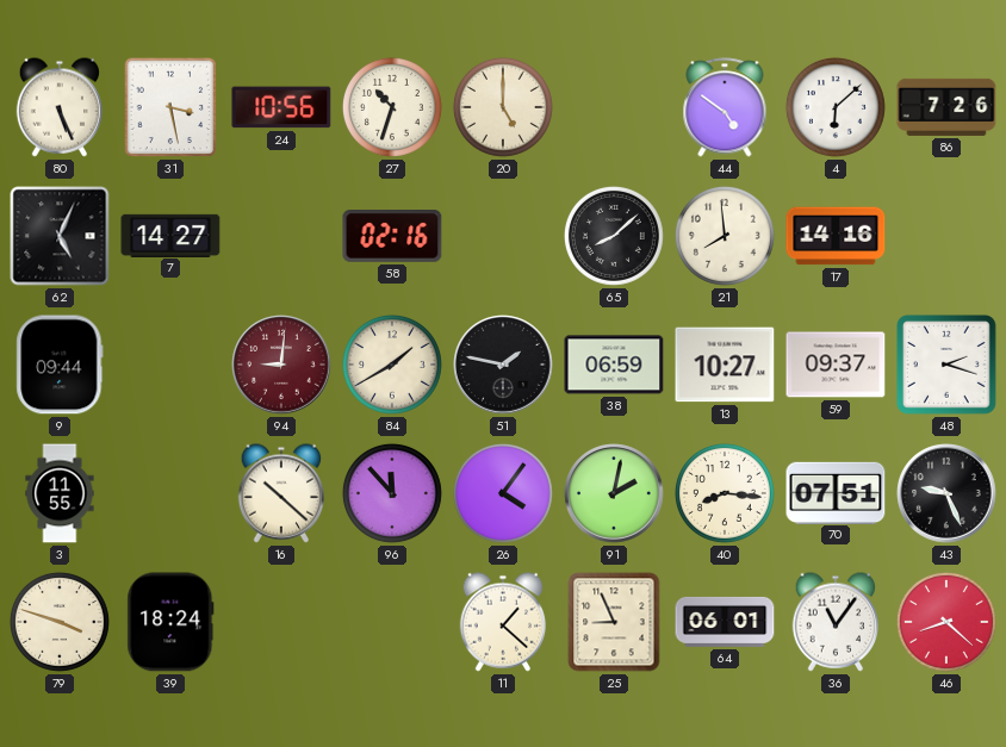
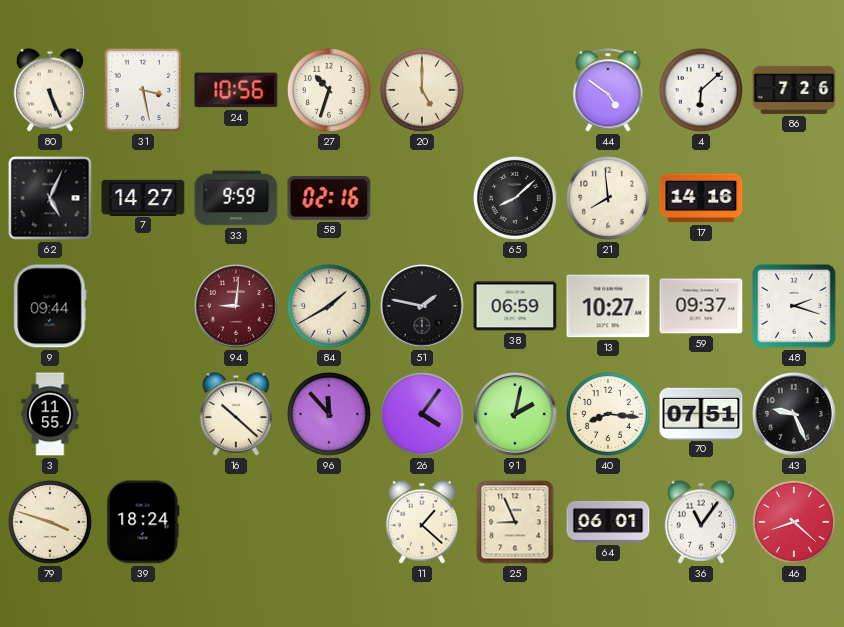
33: none -> 9:59 (236, 198)
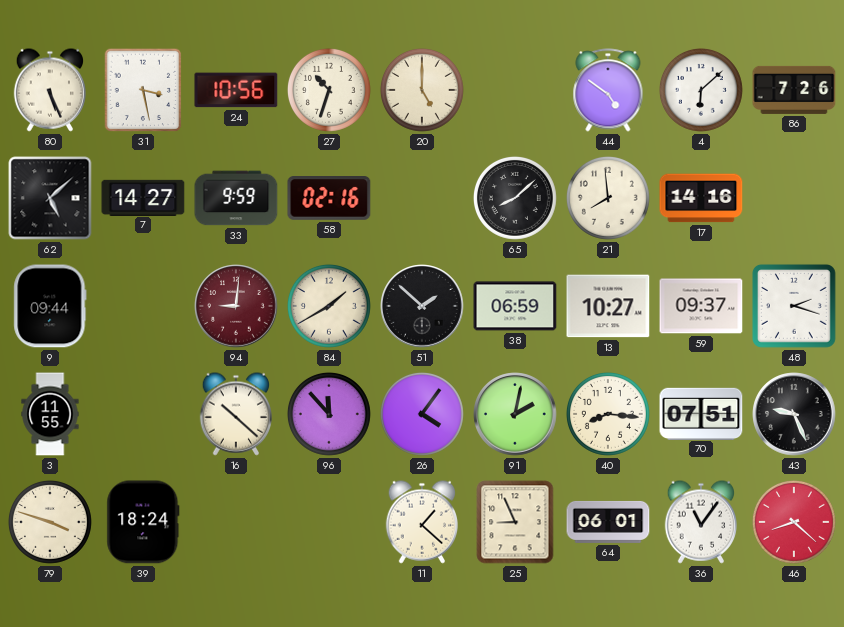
62: 5:04 -> 5:08 (50, 198)
51: 1:47 -> 1:52 (422, 306)
